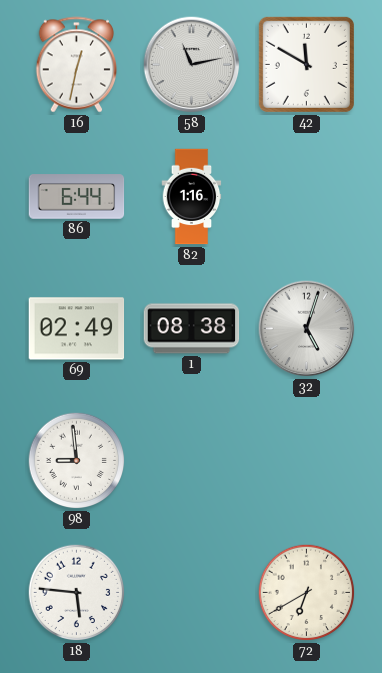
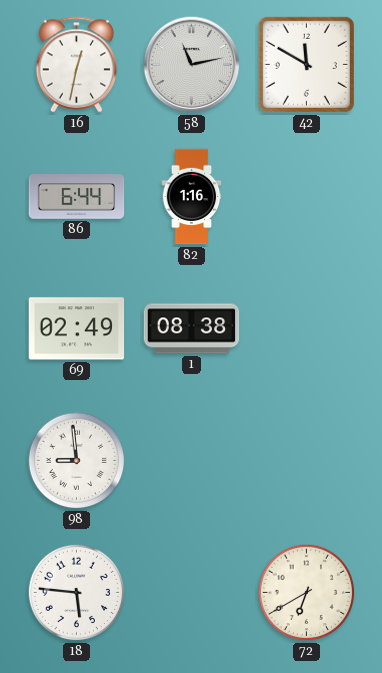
32: 5:03 -> none (307, 329)
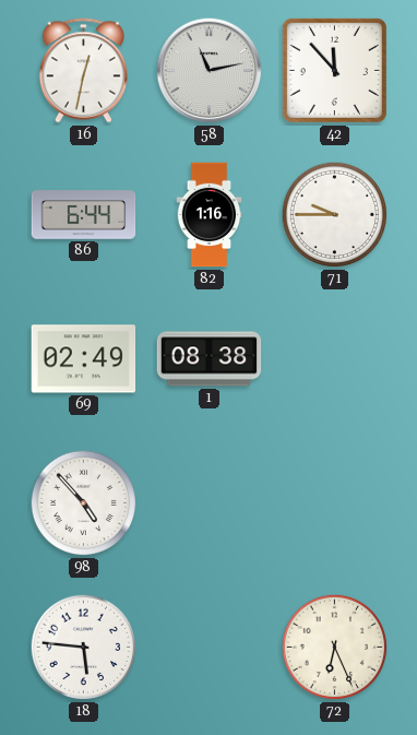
42: 11:50 -> 11:53 (334, 70)
71: none -> 9:45 (335, 215)
98: 8:59 -> 4:53 (84, 503)
72: 6:40 -> 6:26 (335, 648)
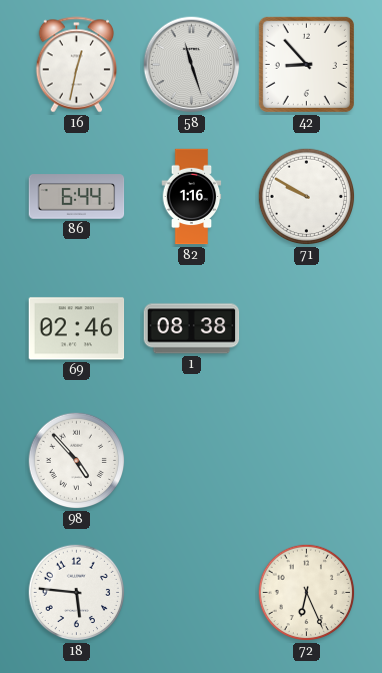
58: 11:13 -> 11:27 (192, 65)
42: 11:53 -> 8:53 (306, 64)
71: 9:45 -> 9:50 (307, 197)
69: 02:49 -> 02:46 (77, 329)
